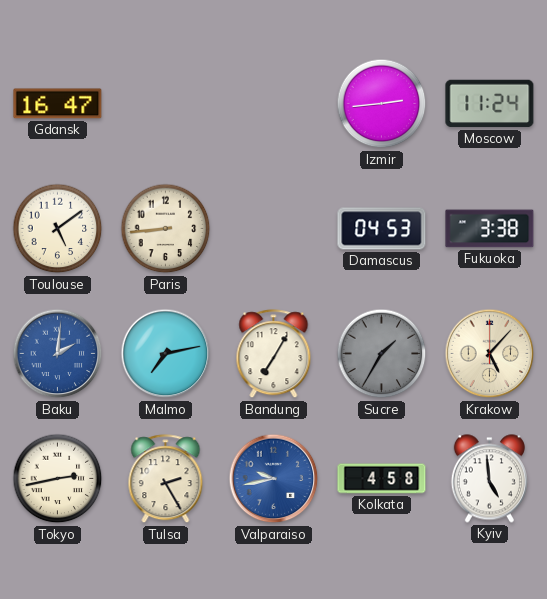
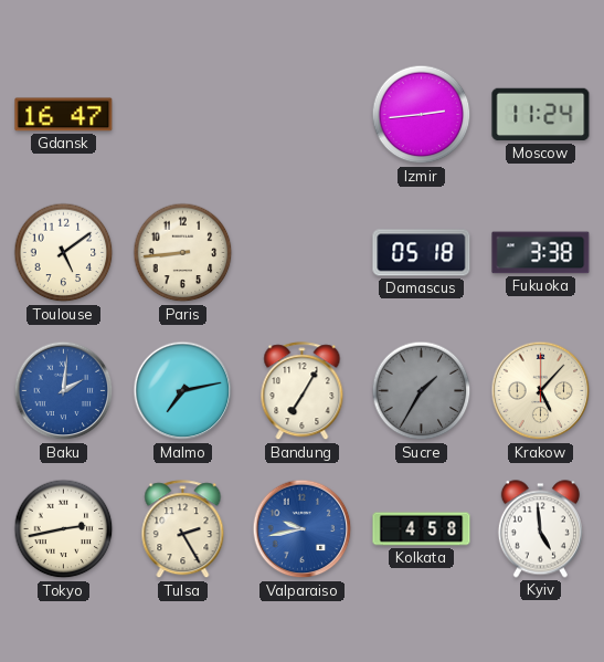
Damascus: 04:53 -> 05:18 (422, 253)
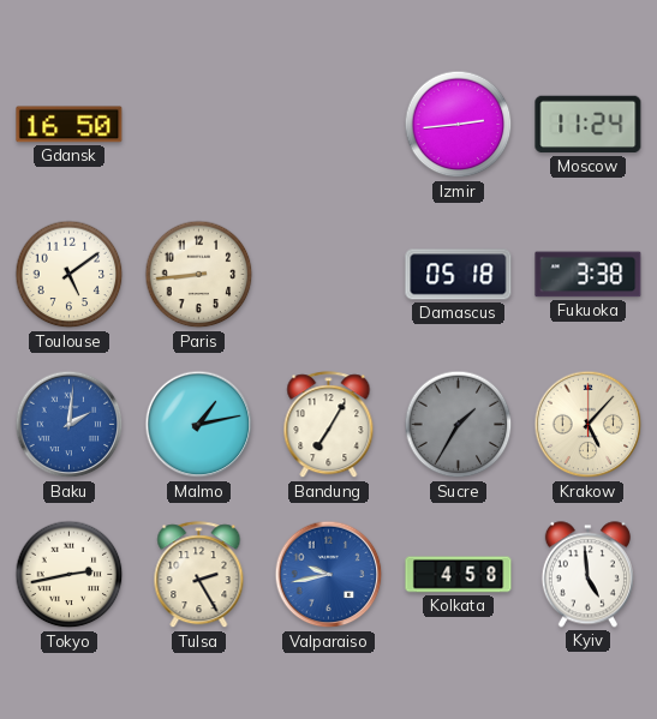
Gdansk: 16:47 -> 16:50 (70, 125)
Malmo: 7:13 -> 1:13 (199, 425)
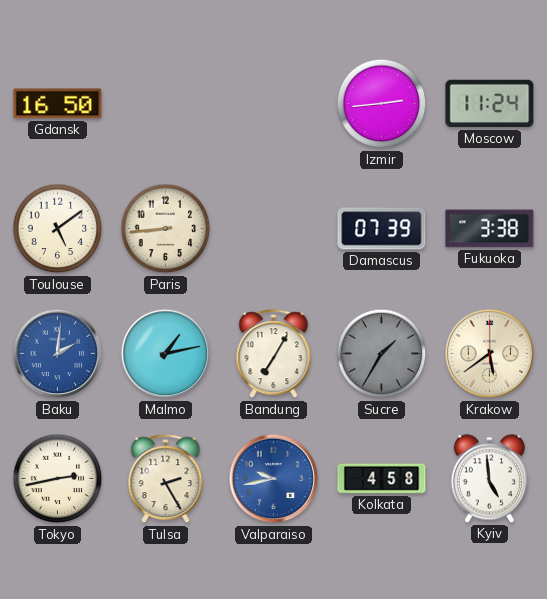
Damascus: 05:18 -> 07:39 (382, 229)
Krakow: 5:07 -> 5:39 (490, 354)
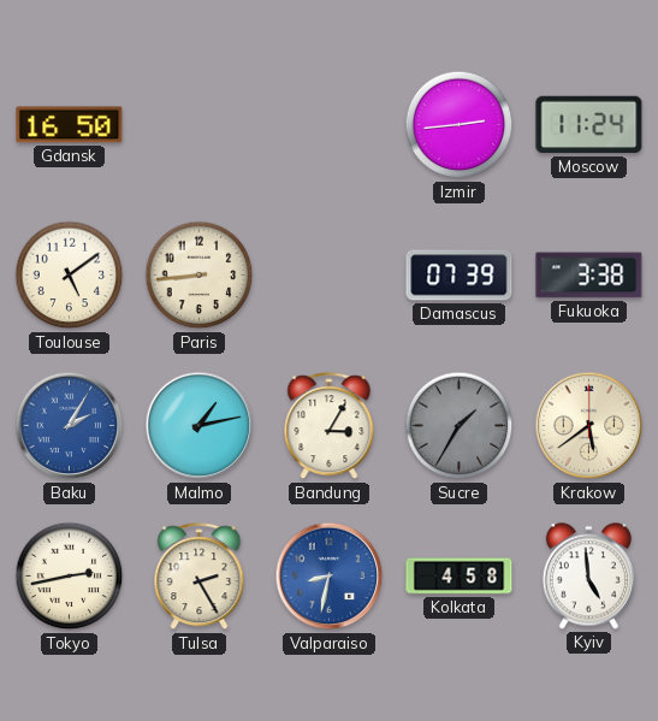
Baku: 2:01 -> 2:05 (70, 426)
Bandung: 7:05 -> 3:05 (330, 426)
Valparaiso: 9:43 -> 8:32 (330, 577)
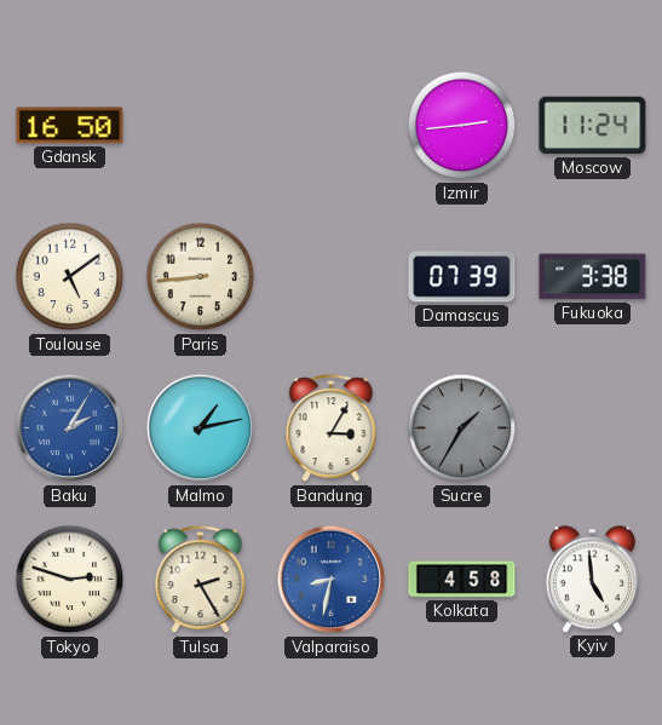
Krakow: 5:39 -> none (589, 426)
Tokyo: 2:43 -> 2:48 (70, 580)
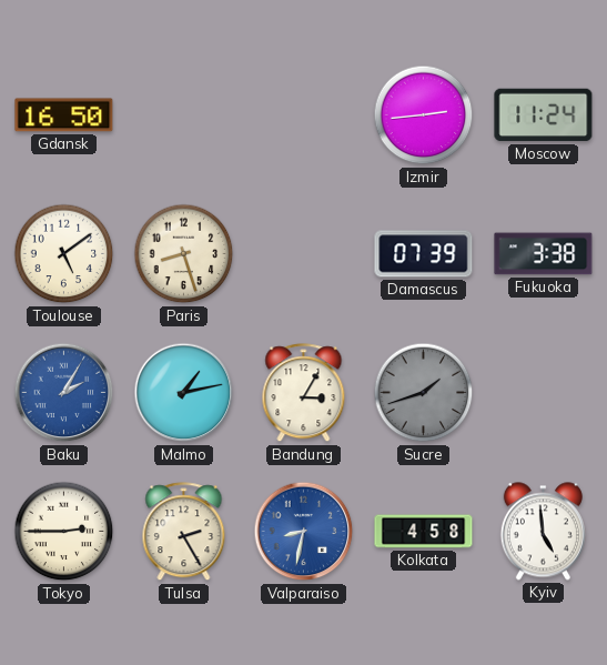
Paris: 8:44 -> 8:27 (184, 254)
Sucre: 1:35 -> 1:42 (424, 393)
Tokyo: 2:48 -> 2:45 (64, 532)
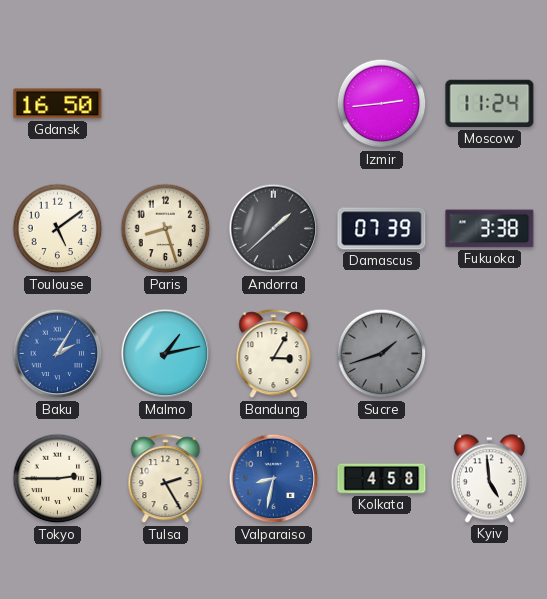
Andorra: none -> 1:38 (274, 229)
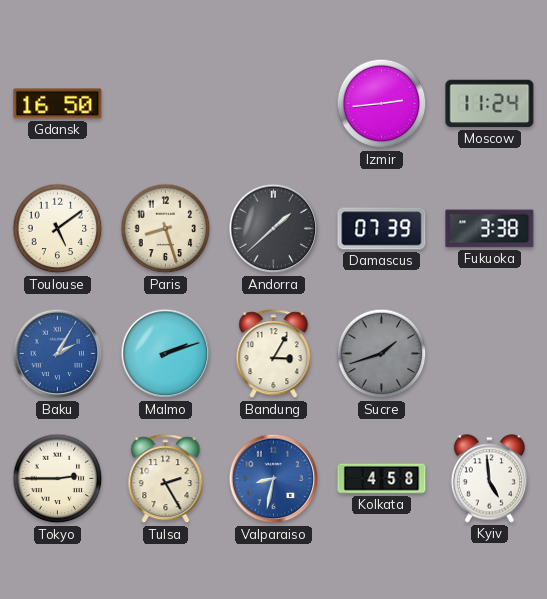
Malmo: 1:13 -> 2:12 (166, 354)
